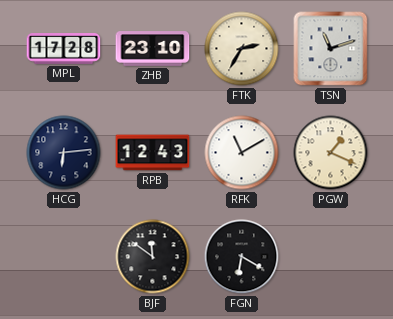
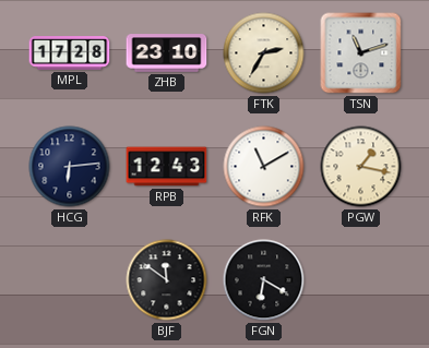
PGW: 1:19 -> 1:17 (361, 167)
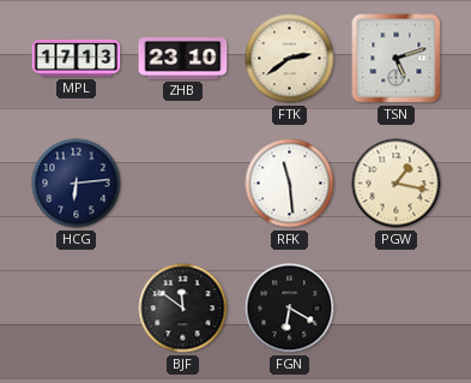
MPL: 17:28 -> 17:13 (77, 59)
FTK: 2:35 -> 2:39 (290, 59)
TSN: 11:12 -> 5:12 (397, 59)
RPB: 12:43 -> none (167, 167)
RFK: 11:10 -> 11:29 (290, 184)
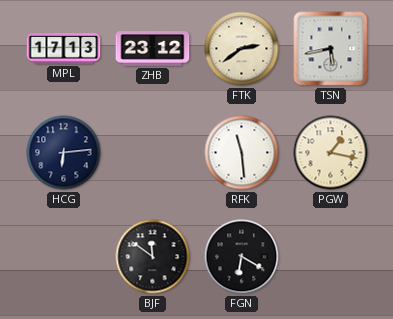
ZHB: 23:10 -> 23:12 (153, 49)
TSN: 5:12 -> 5:43 (331, 49)
